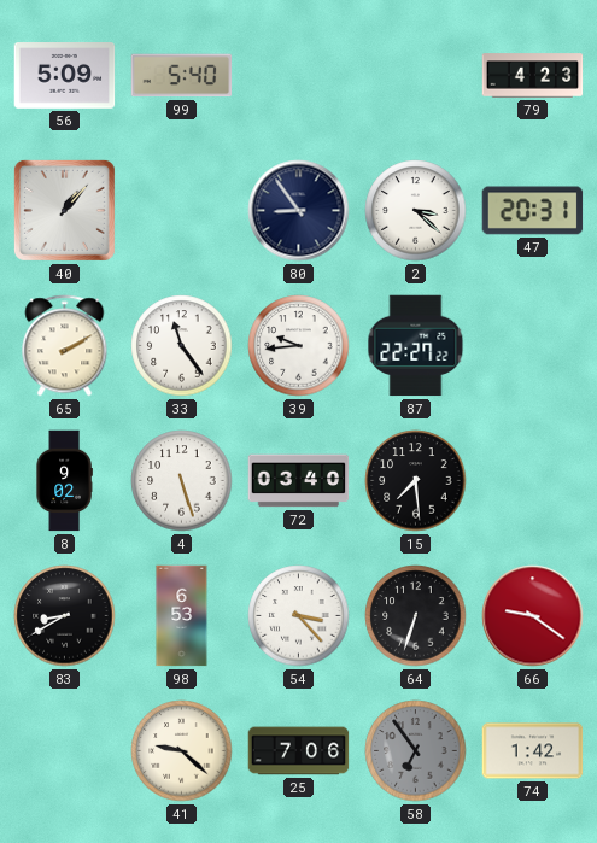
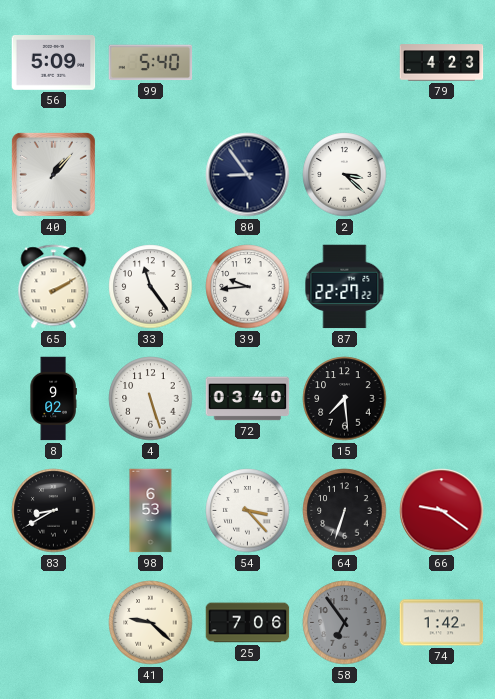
47: 20:31 -> none (533, 211)
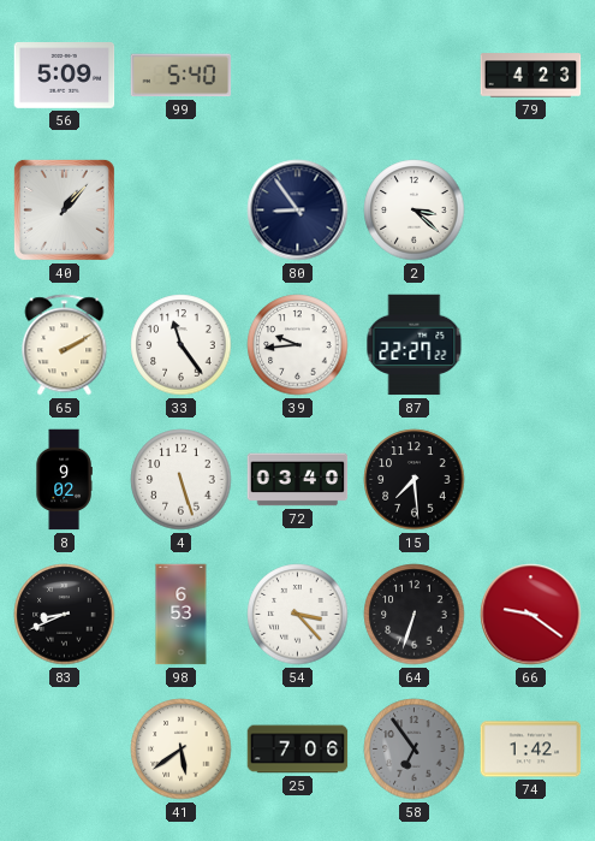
83: 8:40 -> 8:41 (65, 615)
41: 9:22 -> 5:39 (182, 750)
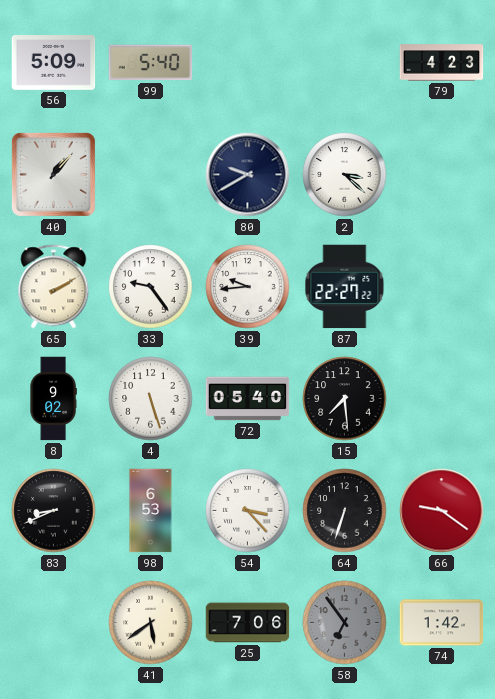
80: 8:54 -> 9:40 (248, 175)
33: 11:24 -> 9:24 (151, 287)
72: 03:40 -> 05:40 (248, 399)
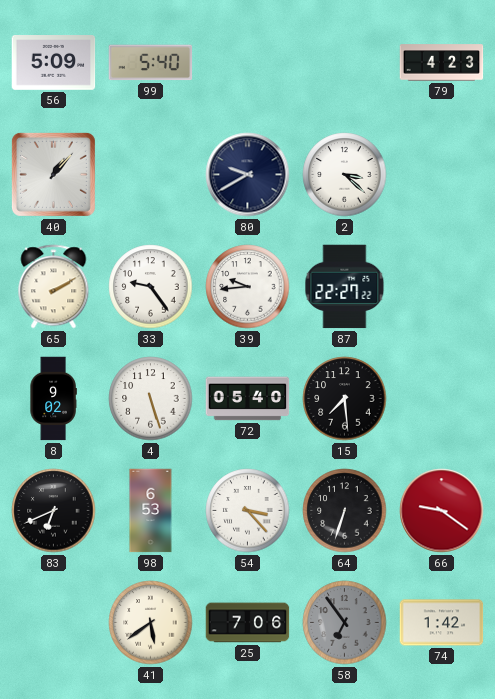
83: 8:41 -> 6:41 (54, 511)
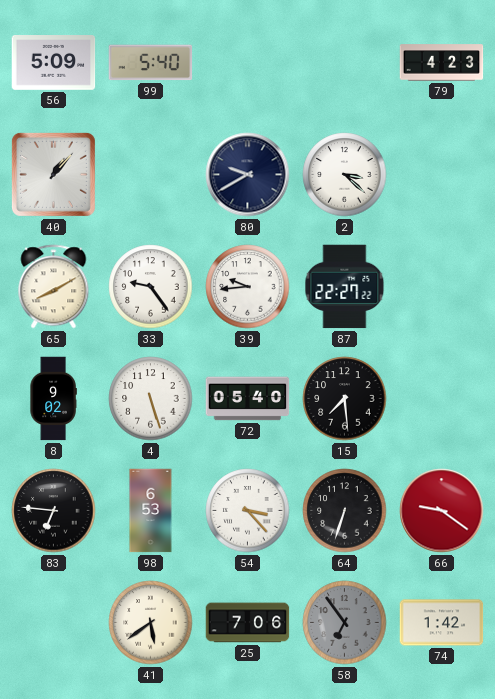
65: 2:10 -> 8:10 (54, 287)
83: 6:41 -> 6:46 (54, 511)
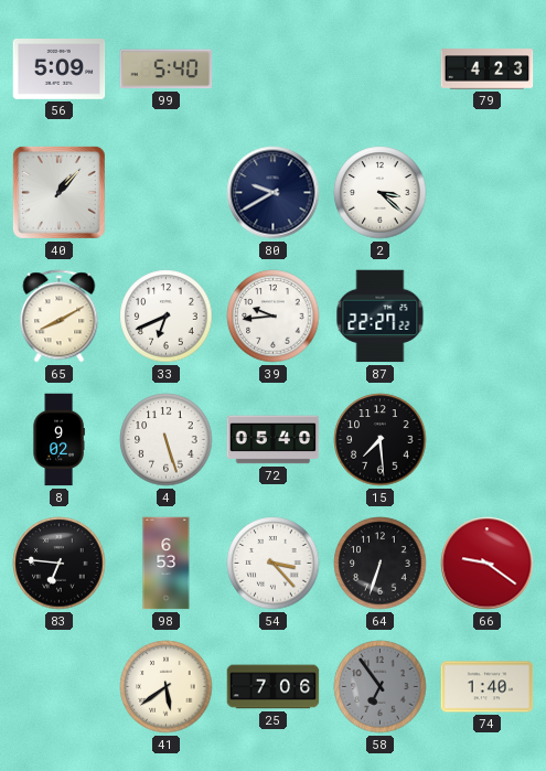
33: 9:24 -> 6:41 (167, 317)
74: 1:42 -> 1:40 (488, 687)
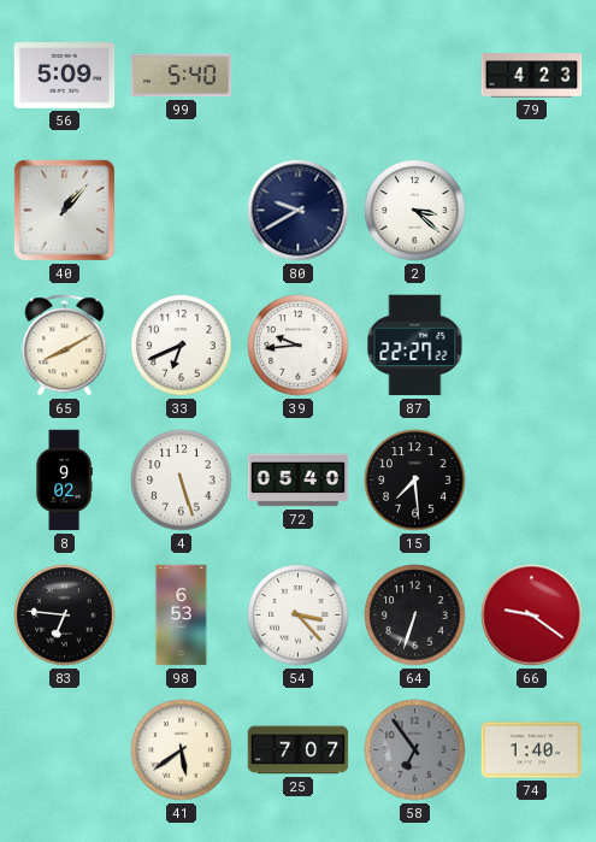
25: 7:06 -> 7:07 (299, 750)
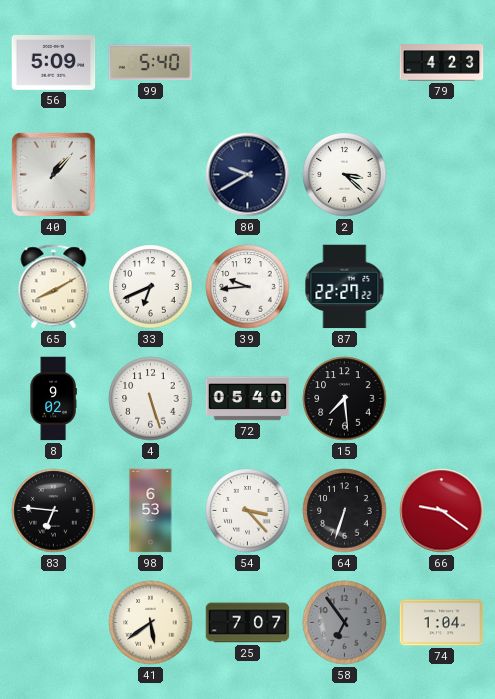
74: 1:40 -> 1:04 (442, 623)
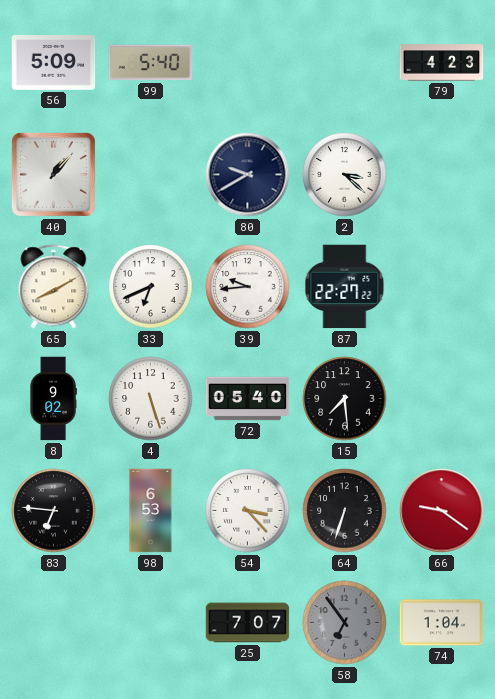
41: 5:39 -> none (151, 623)
